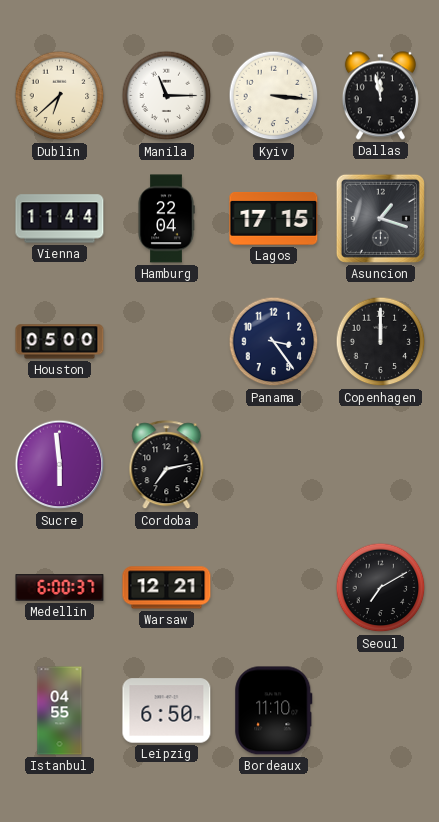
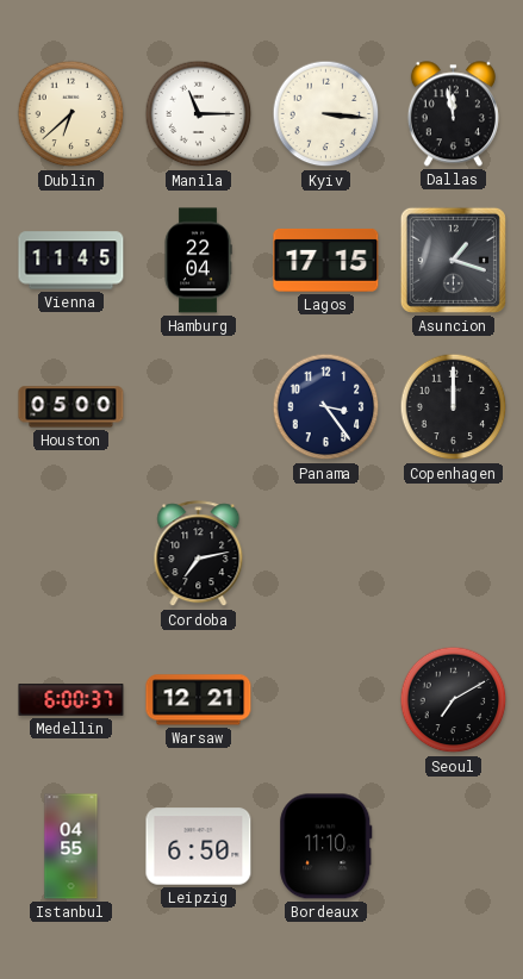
Vienna: 11:44 -> 11:45 (71, 261)
Sucre: 5:59 -> none (60, 465)
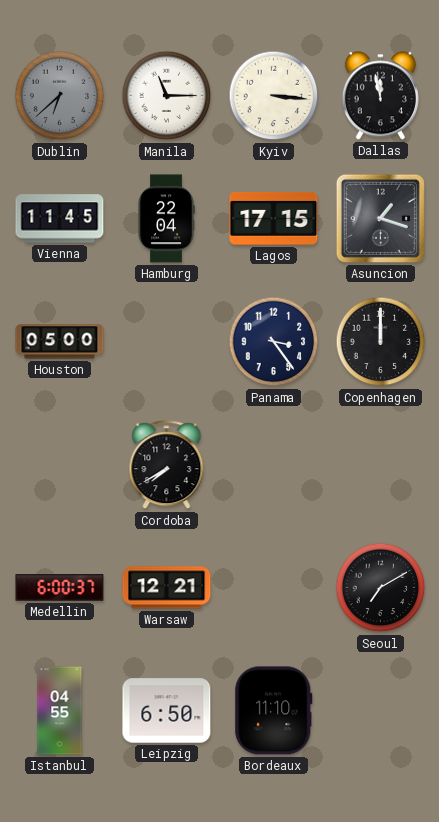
Dublin dial: cream -> grey (60, 96)
Cordoba: 7:13 -> 7:40 (167, 465)
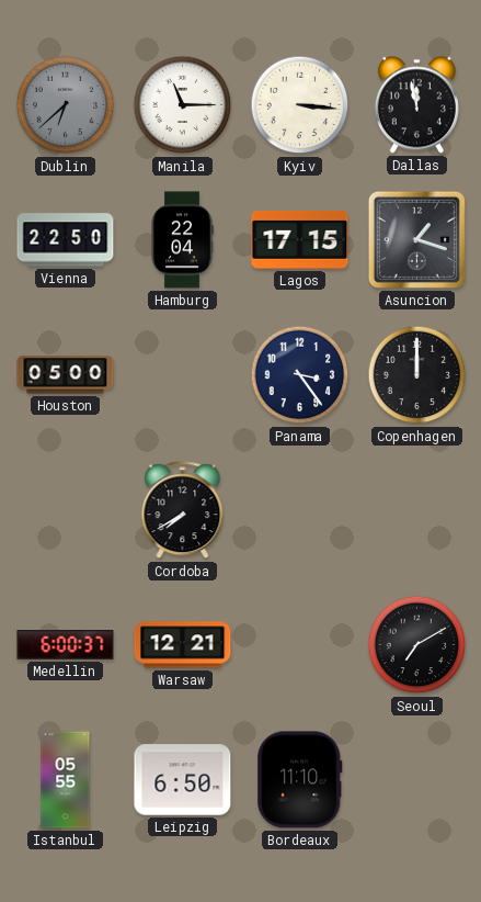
Vienna: 11:45 -> 22:50 (66, 240)
Istanbul: 04:55 -> 05:55 (66, 780)
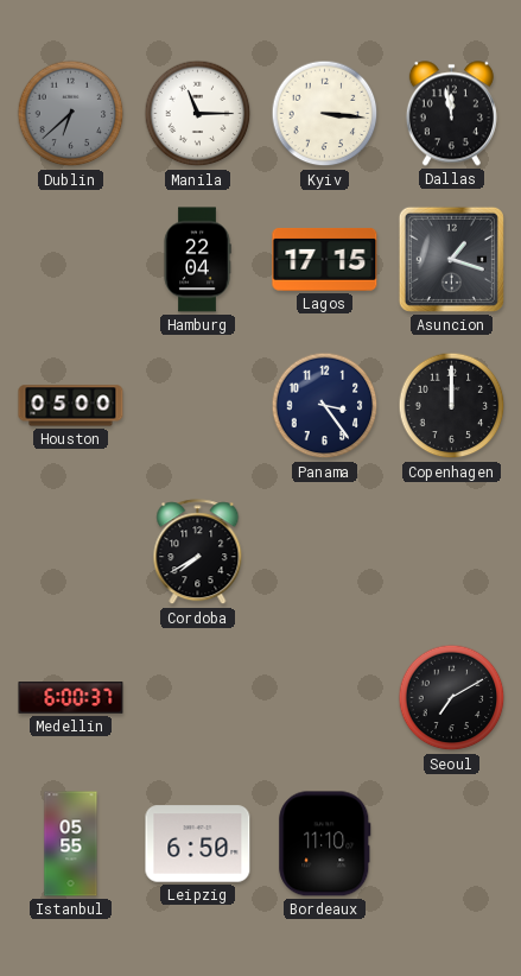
Vienna: 22:50 -> none (66, 240)
Warsaw: 12:21 -> none (183, 645)
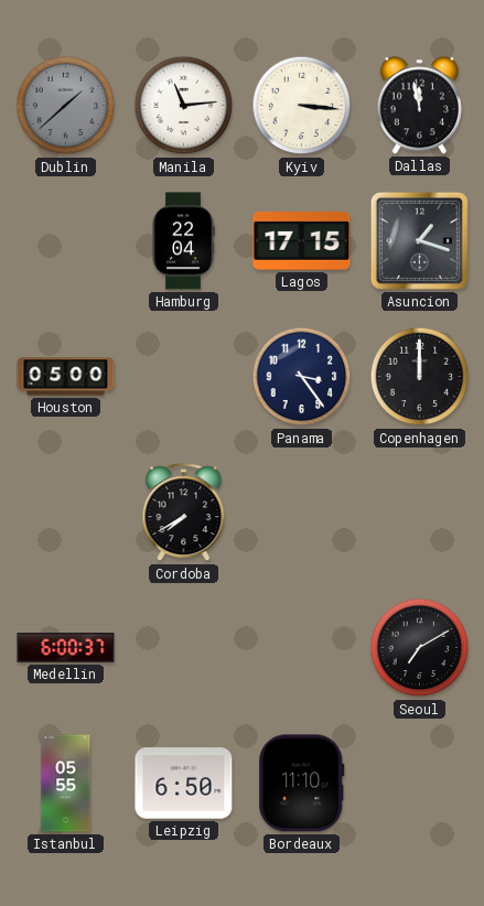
Dublin: 6:38 -> 1:38 (66, 106)
Manila: 11:15 -> 11:14 (184, 106)
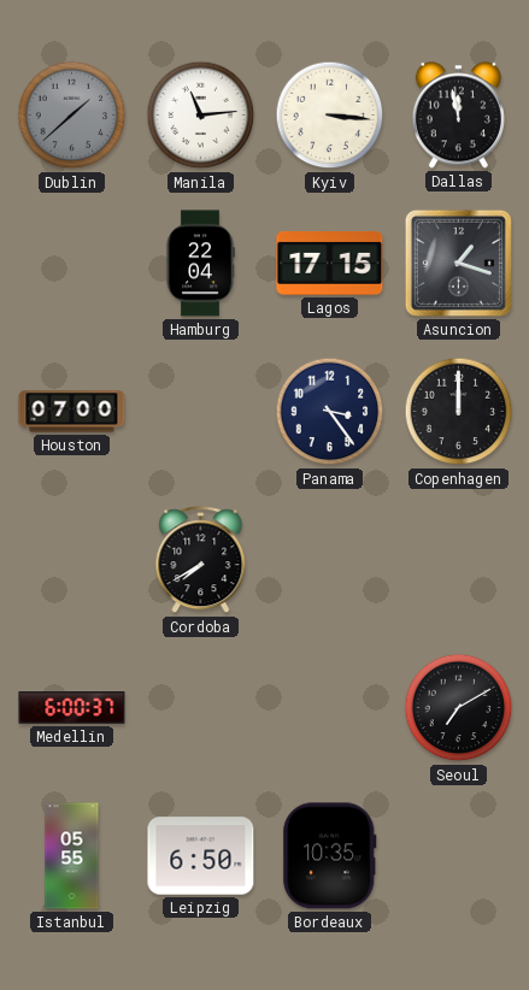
Houston: 05:00 -> 07:00 (72, 412)
Bordeaux: 11:10 -> 10:35 (330, 856)
